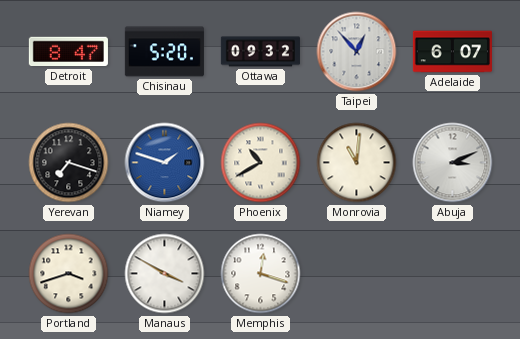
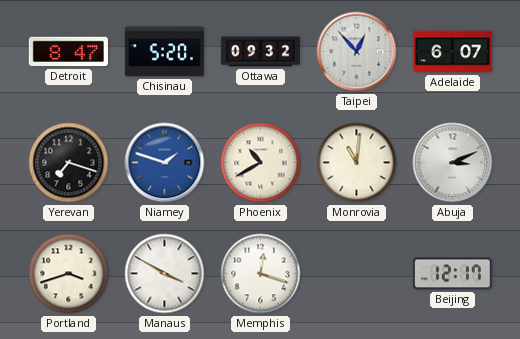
Beijing: none -> 12:17 (452, 274)
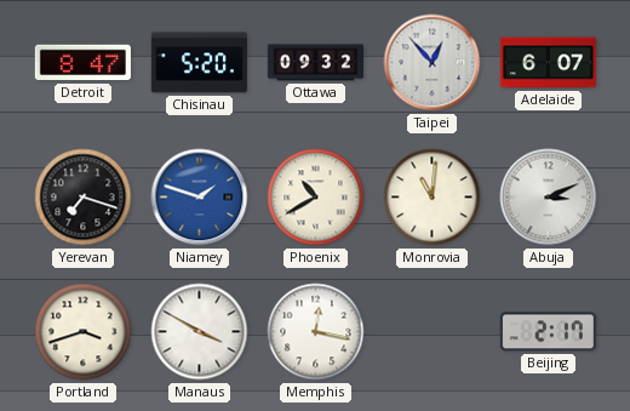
Memphis: 12:18 -> 12:17 (316, 332)
Beijing: 12:17 -> 2:17 (548, 332)
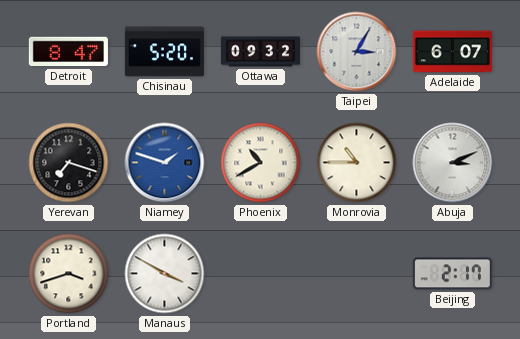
Taipei: 12:53 -> 3:05 (357, 52)
Monrovia: 11:01 -> 10:45 (357, 163)
Memphis: 12:17 -> none (316, 332)
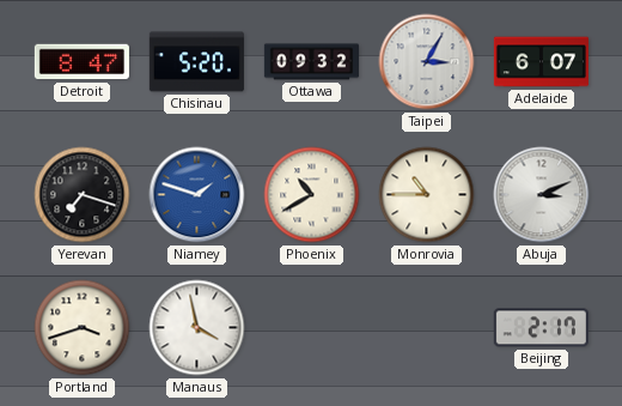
Manaus: 3:50 -> 3:58 (197, 328)
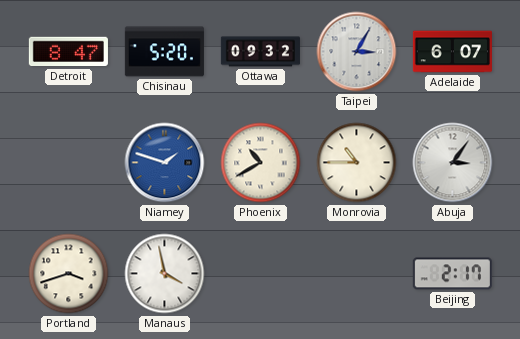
Yerevan: 7:18 -> none (83, 195)
Abuja: 3:11 -> 3:06 (453, 163)
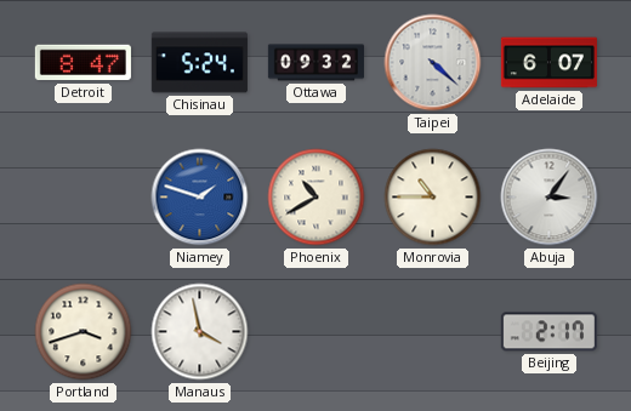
Chisinau: 5:20 -> 5:24 (199, 63)
Taipei: 3:05 -> 4:22 (433, 63)
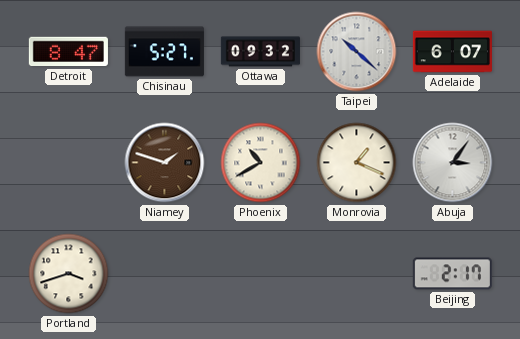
Chisinau: 5:24 -> 5:27 (164, 52)
Taipei: 4:22 -> 10:22 (357, 52)
Niamey dial: blue -> brown (165, 163)
Monrovia: 10:45 -> 1:19 (357, 163)
Manaus: 3:58 -> none (200, 332)
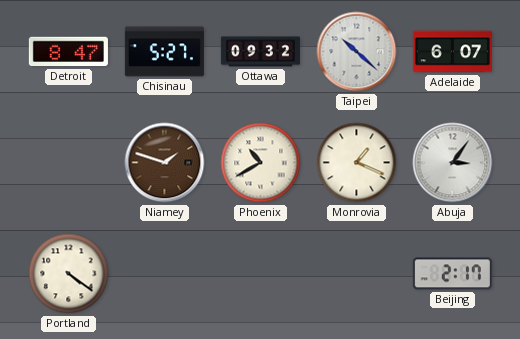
Portland: 3:42 -> 4:21 (69, 274)
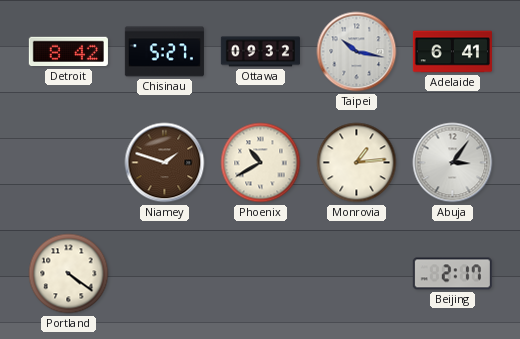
Detroit: 8:47 -> 8:42 (68, 52)
Taipei: 10:22 -> 10:17 (357, 52)
Adelaide: 6:07 -> 6:41 (452, 52)
Monrovia: 1:19 -> 1:14 (357, 163)
